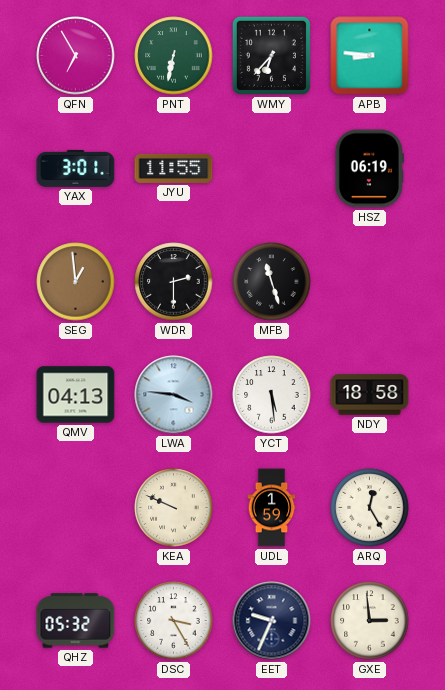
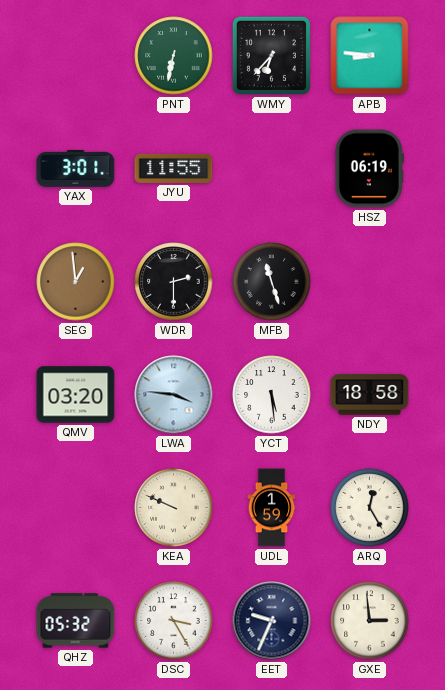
QFN: 6:55 -> none (76, 56)
QMV: 04:13 -> 03:20 (76, 395)
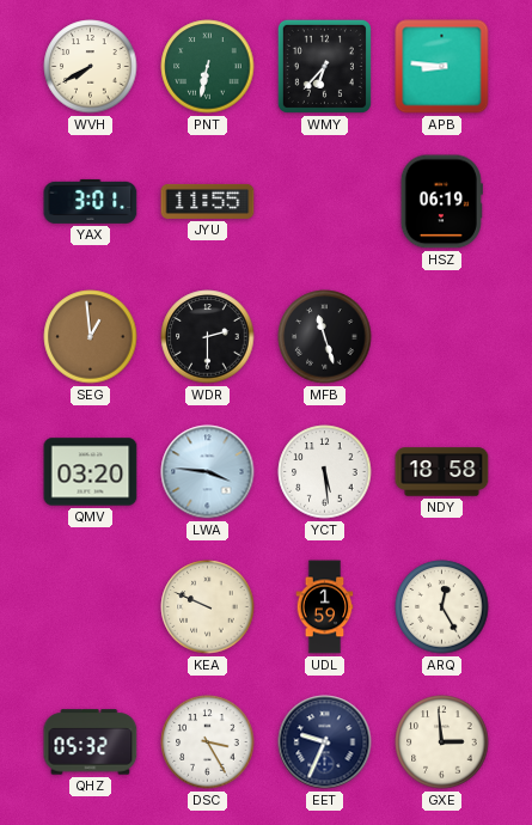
WVH: none -> 7:40 (91, 67)
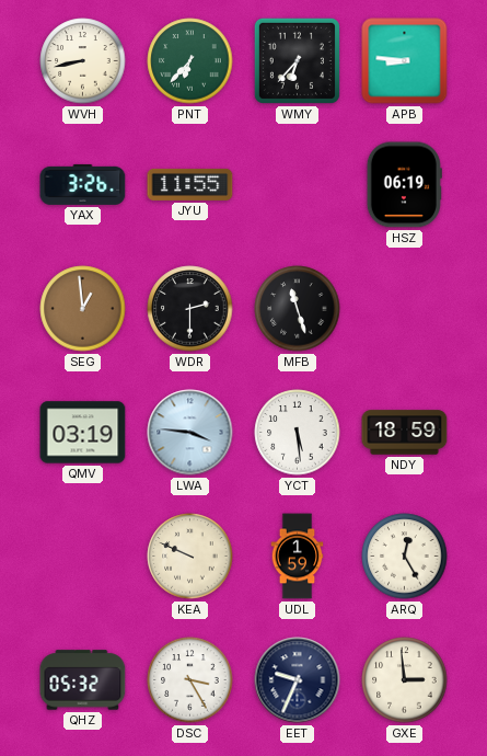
WVH: 7:40 -> 8:43 (83, 61)
PNT: 6:32 -> 6:37 (190, 61)
YAX: 3:01 -> 3:26 (83, 184)
QMV: 03:20 -> 03:19 (83, 433)
NDY: 18:58 -> 18:59 (405, 433)
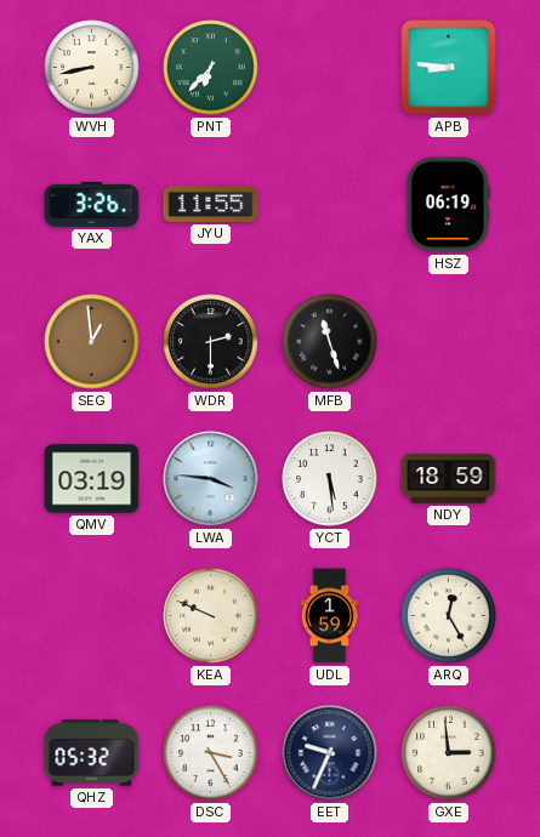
WMY: 6:37 -> none (297, 60)
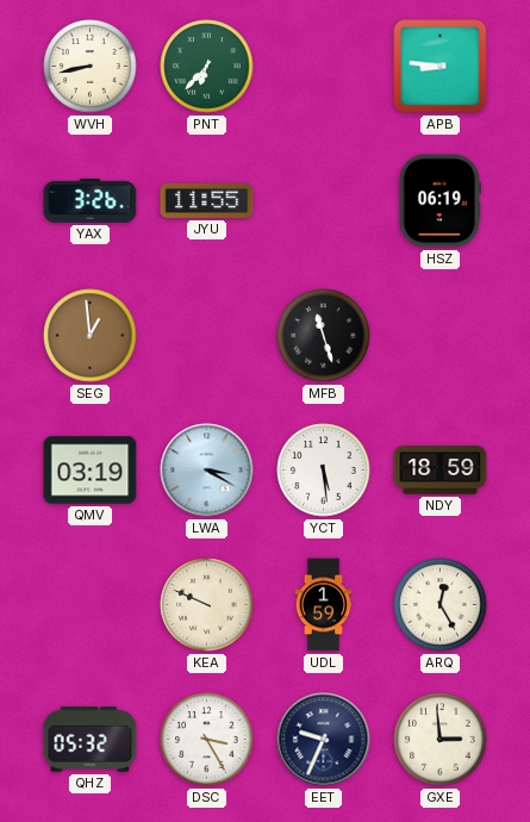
WDR: 2:30 -> none (211, 342)
LWA: 3:46 -> 3:20 (207, 471)
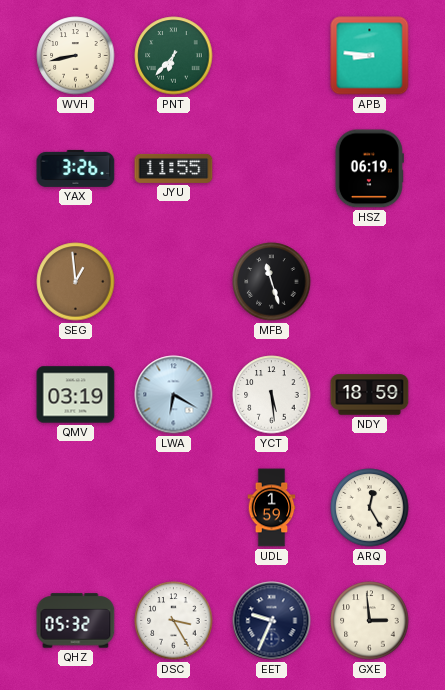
LWA: 3:20 -> 6:20 (174, 395)
KEA: 9:49 -> none (207, 605)
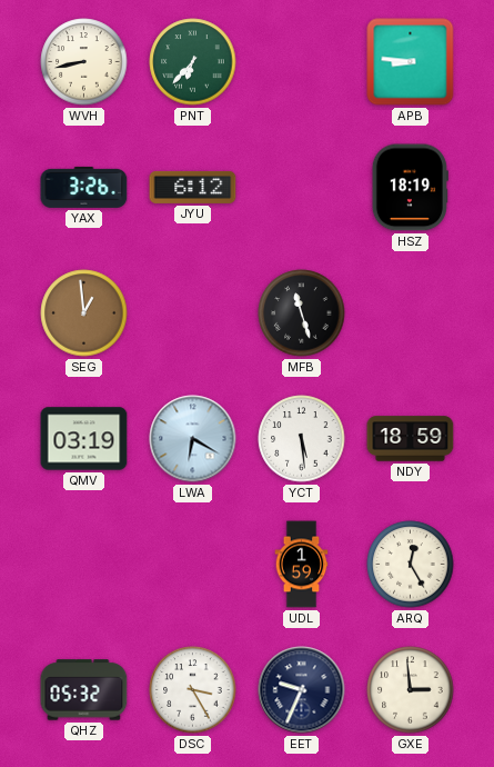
JYU: 11:55 -> 6:12 (193, 187)
HSZ: 06:19 -> 18:19 (410, 188)
